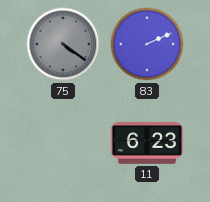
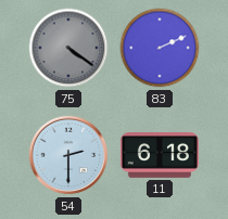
54: none -> 2:30 (68, 155)
11: 6:23 -> 6:18 (160, 156)
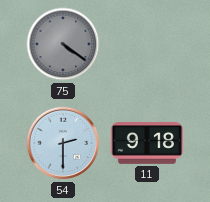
83: 2:11 -> none (160, 48)
11: 6:18 -> 9:18 (147, 144)
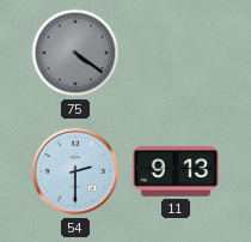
11: 9:18 -> 9:13 (176, 173)
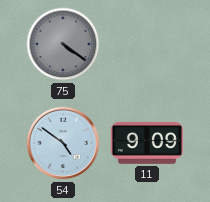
54: 2:30 -> 4:51 (63, 143)
11: 9:13 -> 9:09 (147, 144)
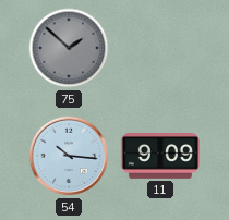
75: 4:21 -> 1:52 (69, 48)
54: 4:51 -> 10:16 (69, 156)
